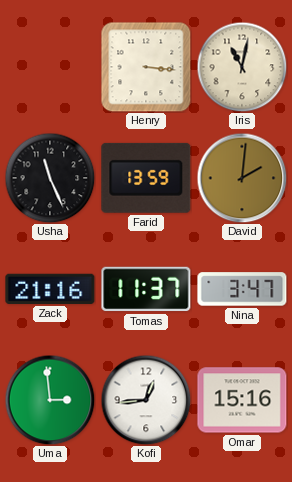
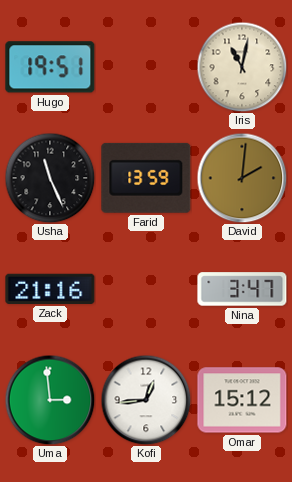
Hugo: none -> 19:51 (50, 67)
Henry: 3:16 -> none (146, 67)
Tomas: 11:37 -> none (146, 289)
Omar: 15:16 -> 15:12 (242, 400)
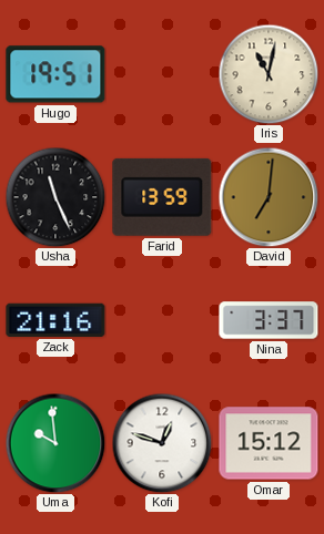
David: 2:01 -> 7:01 (269, 197)
Nina: 3:47 -> 3:37 (269, 320)
Uma: 2:59 -> 9:59 (55, 443)
Kofi: 12:44 -> 12:48 (162, 443)
